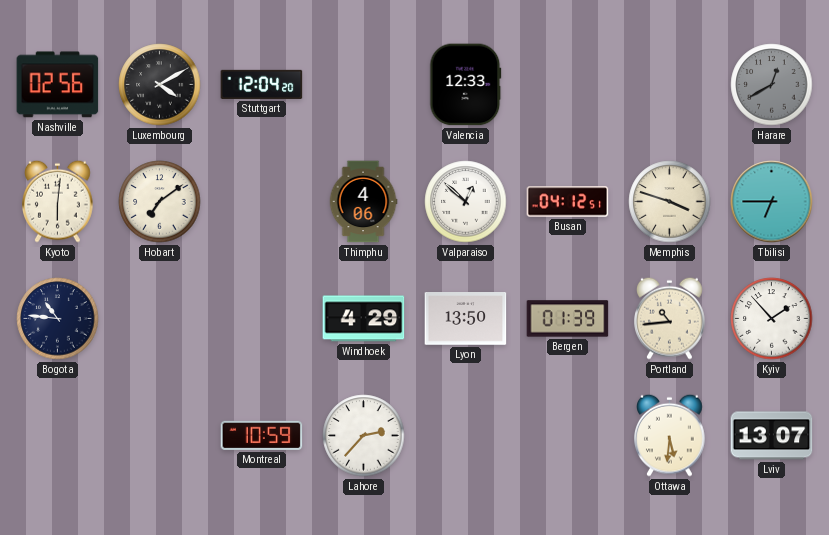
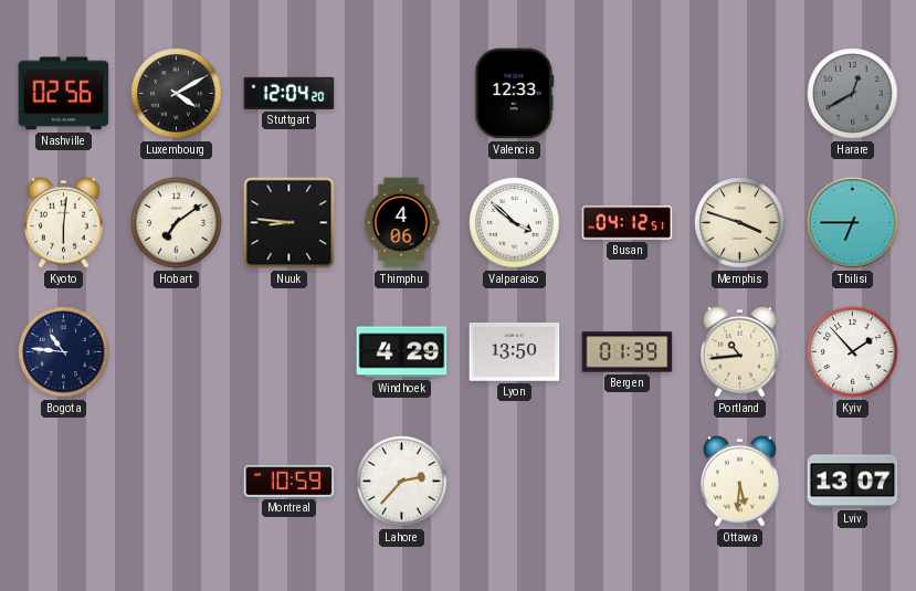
Nuuk: none -> 8:46 (289, 223)
Valparaiso: 12:52 -> 3:52 (515, 223)
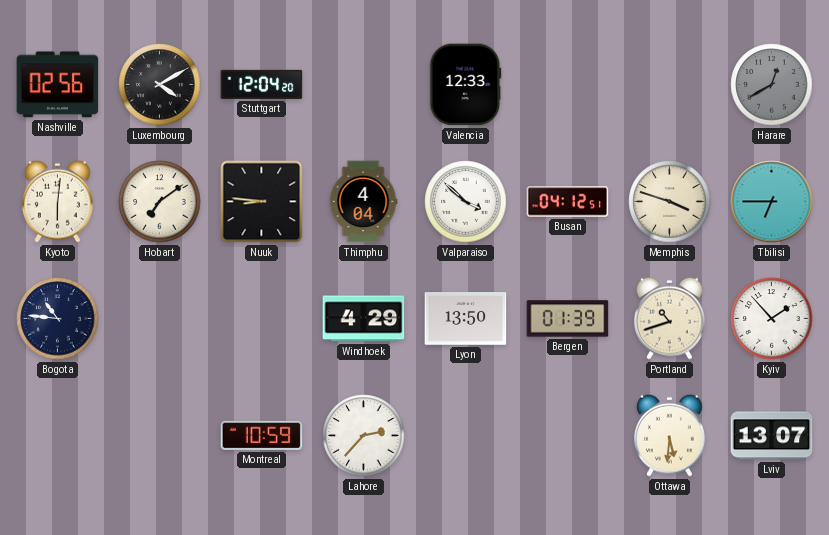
Thimphu: 4:06 -> 4:04 (363, 202)
Portland: 10:44 -> 10:42 (670, 318)
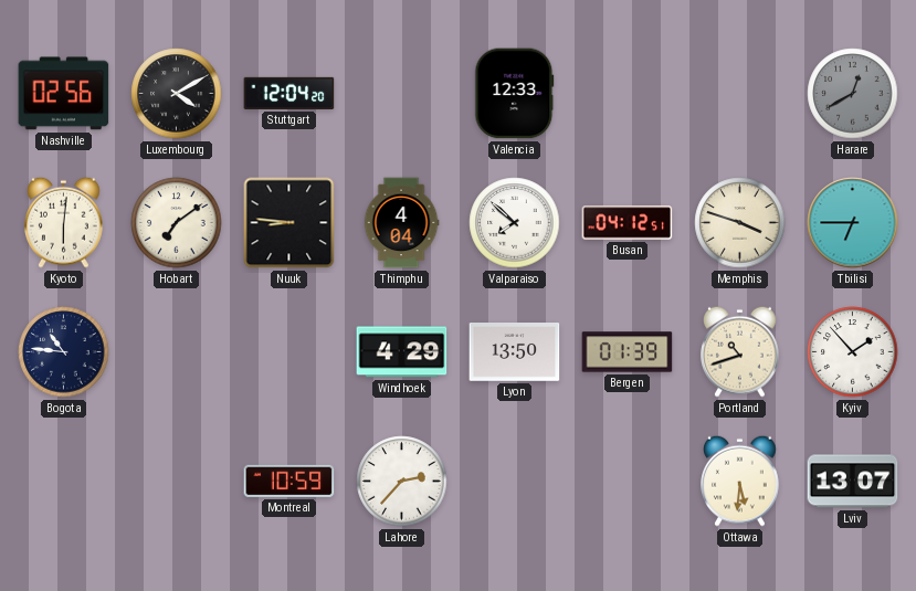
Valparaiso: 3:52 -> 7:52 (515, 223)
